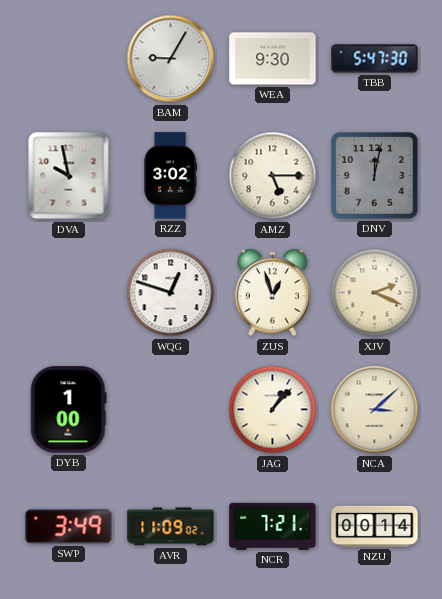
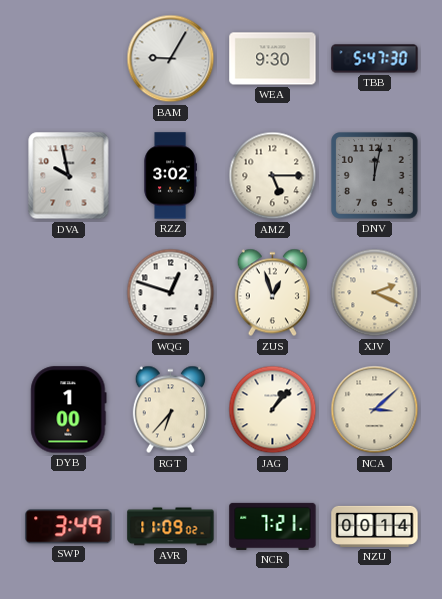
RGT: none -> 6:37 (170, 410)
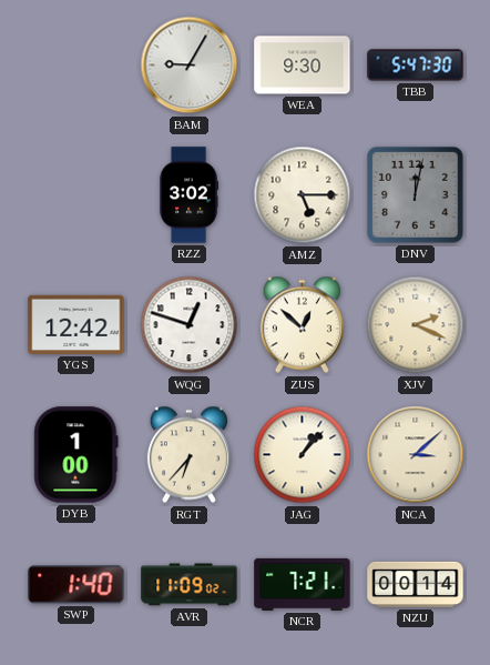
DVA: 9:58 -> none (69, 176)
YGS: none -> 12:42 (76, 324)
ZUS: 12:57 -> 12:52 (302, 325)
SWP: 3:49 -> 1:40 (76, 585)
